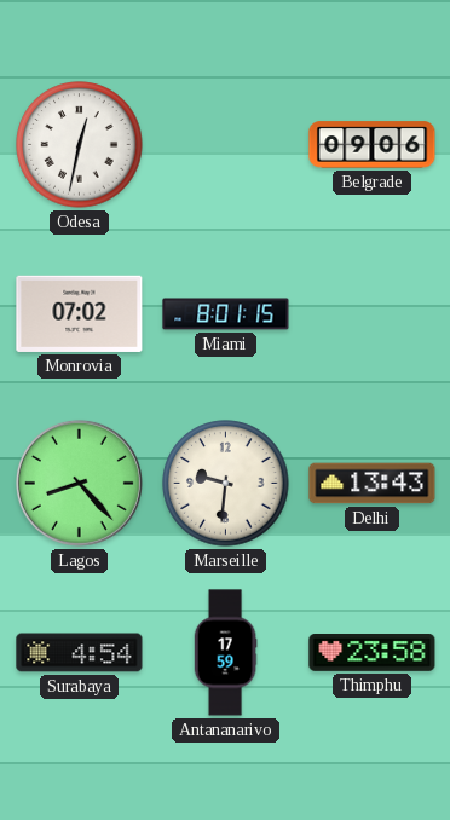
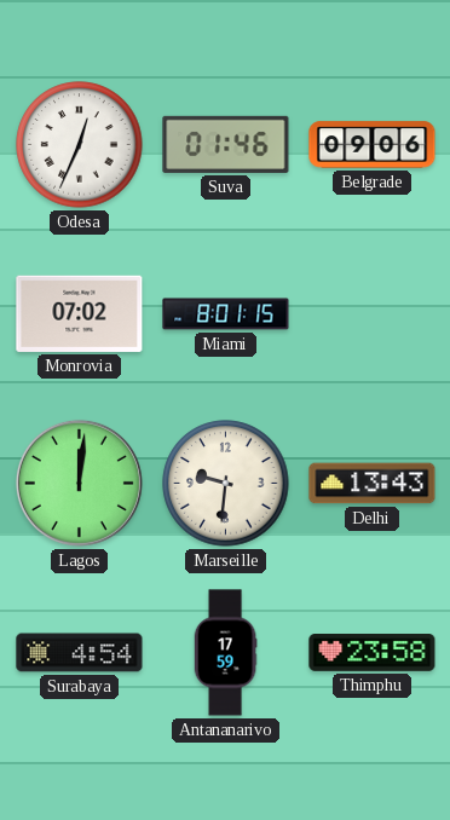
Odesa: 12:32 -> 12:34 (80, 145)
Suva: none -> 01:46 (226, 144)
Lagos: 8:23 -> 12:01 (79, 483)
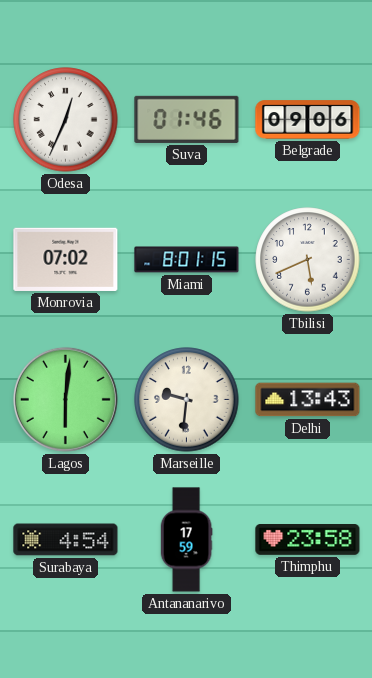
Tbilisi: none -> 5:41 (308, 260)
Lagos: 12:01 -> 6:01 (65, 399)
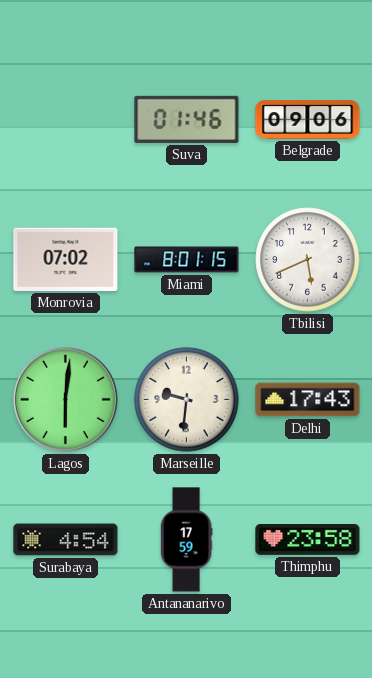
Odesa: 12:34 -> none (66, 120)
Delhi: 13:43 -> 17:43 (308, 400)
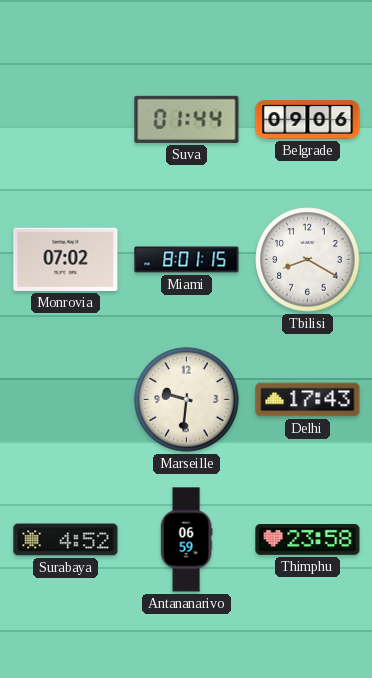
Suva: 01:46 -> 01:44 (187, 119)
Tbilisi: 5:41 -> 8:20 (308, 260)
Lagos: 6:01 -> none (65, 399)
Surabaya: 4:54 -> 4:52 (66, 540)
Antananarivo: 17:59 -> 06:59 (186, 540)
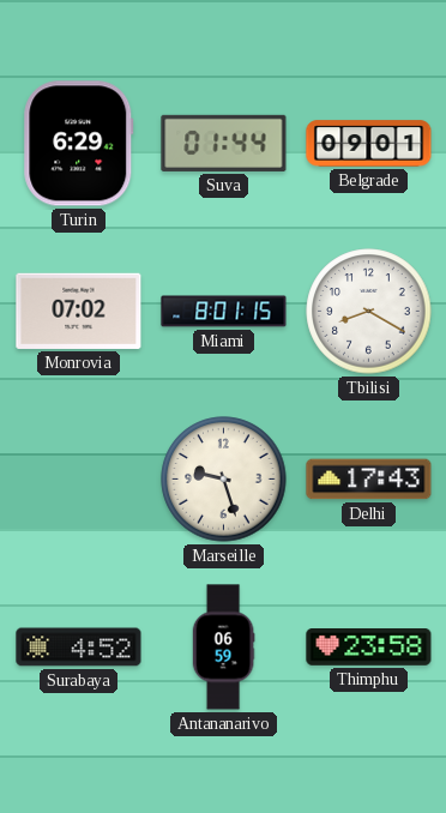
Turin: none -> 6:29 (79, 144)
Belgrade: 09:06 -> 09:01 (369, 144)
Marseille: 9:31 -> 9:27 (224, 480)
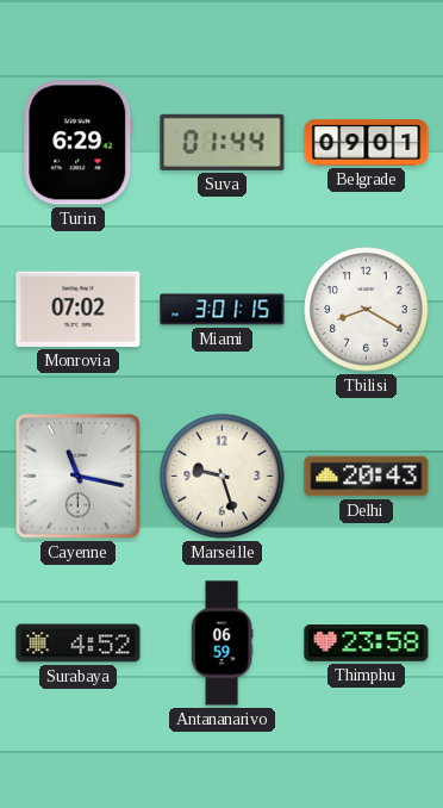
Miami: 8:01 -> 3:01 (223, 310)
Cayenne: none -> 11:17 (79, 477)
Delhi: 17:43 -> 20:43 (367, 477)
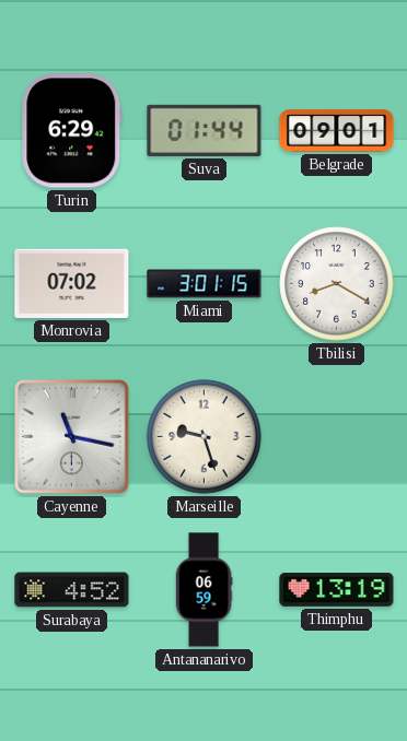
Delhi: 20:43 -> none (367, 477)
Thimphu: 23:58 -> 13:19 (337, 590)
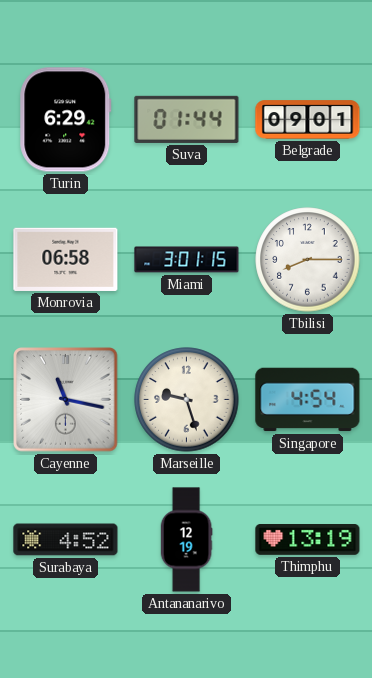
Monrovia: 07:02 -> 06:58 (66, 259)
Tbilisi: 8:20 -> 8:15 (308, 260)
Singapore: none -> 4:54 (308, 400)
Antananarivo: 06:59 -> 12:19 (186, 540)
